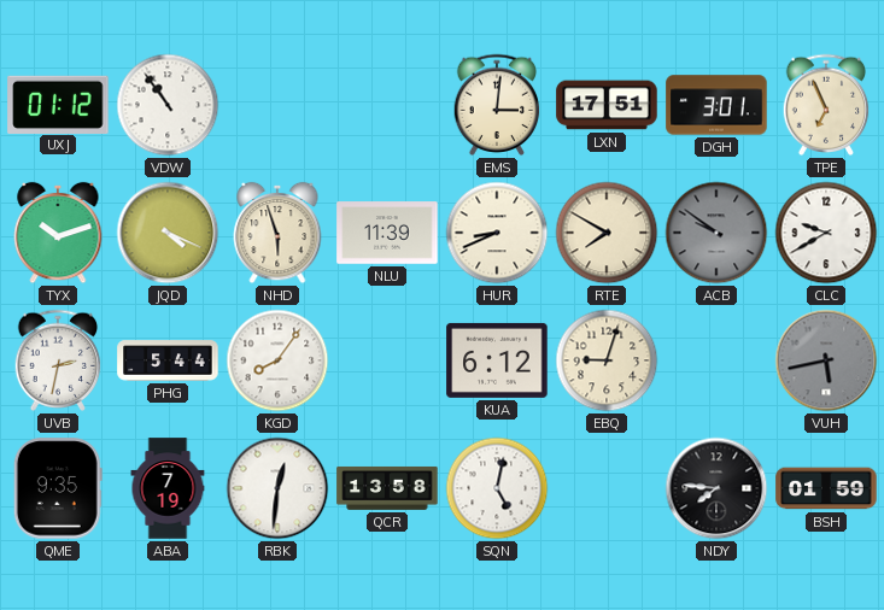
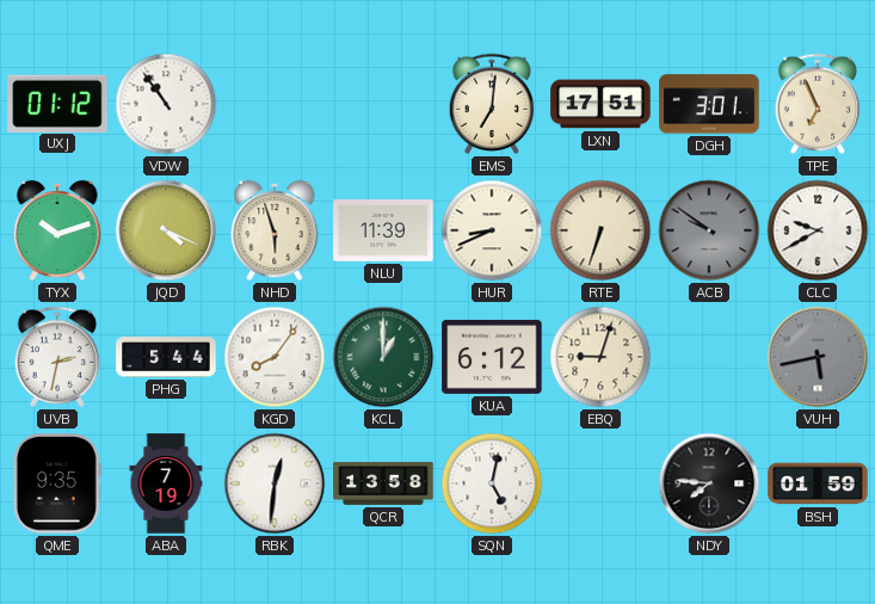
EMS: 3:01 -> 7:01 (492, 104)
RTE: 7:50 -> 6:33 (600, 230)
KCL: none -> 1:00 (383, 357)
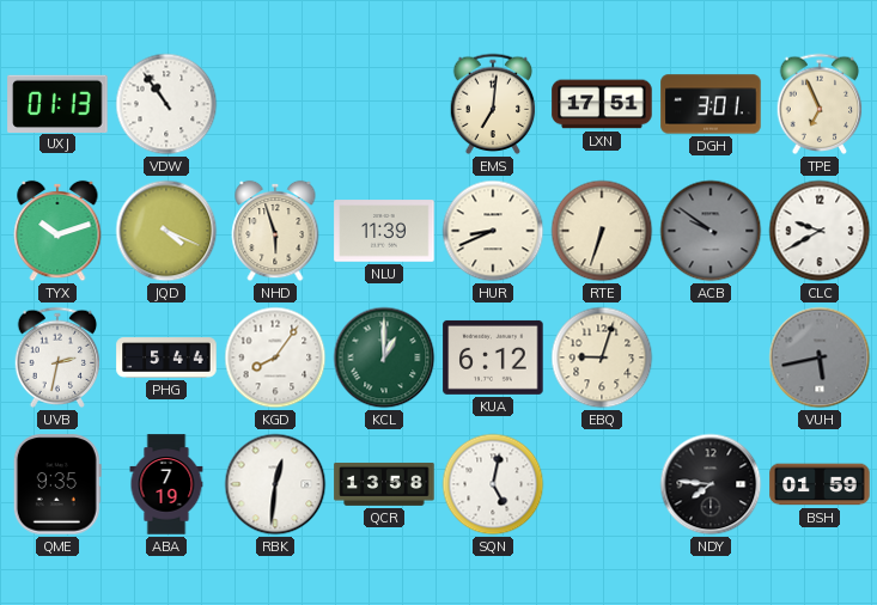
UXJ: 01:12 -> 01:13 (57, 103)
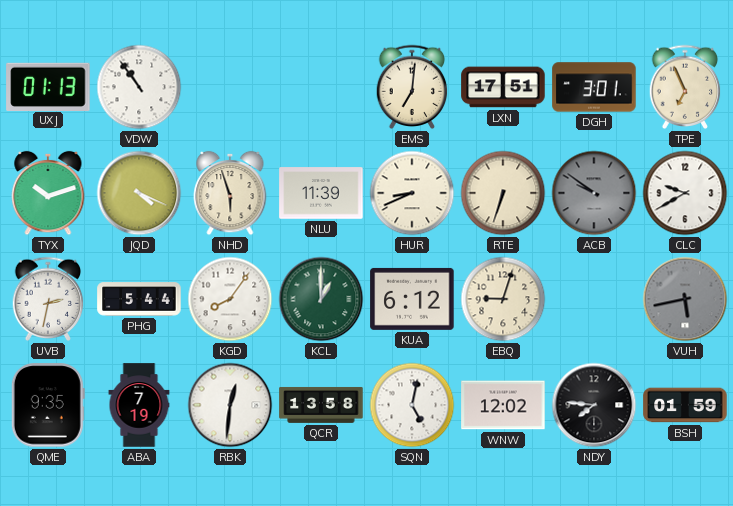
WNW: none -> 12:02 (503, 405)
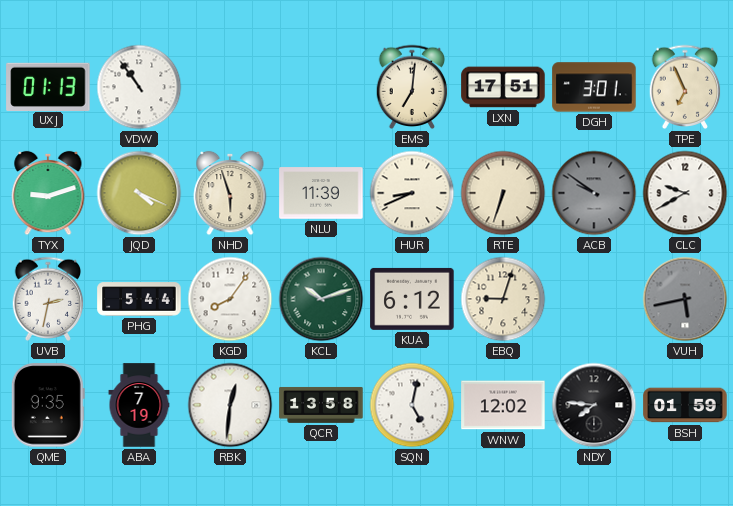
TYX: 10:12 -> 9:12 (48, 193)
KCL: 1:00 -> 10:12 (321, 299)
